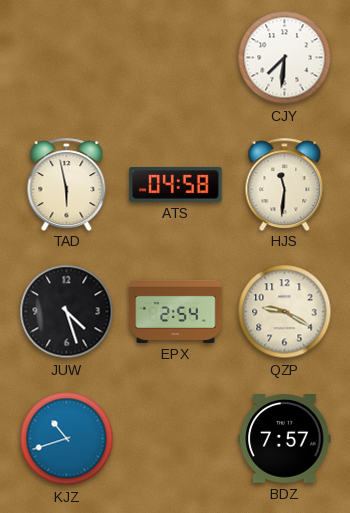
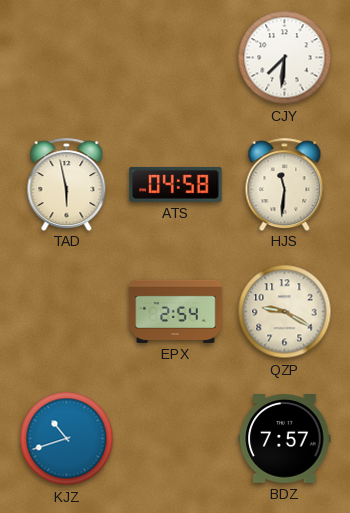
JUW: 4:27 -> none (67, 312)
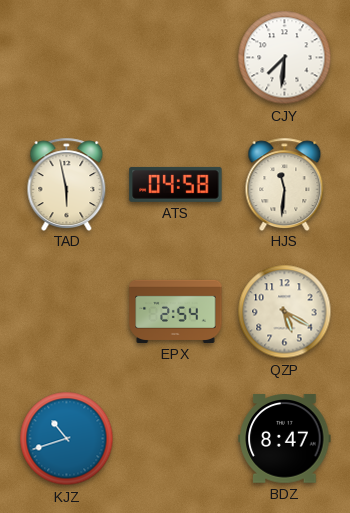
QZP: 9:20 -> 5:20 (285, 312)
BDZ: 7:57 -> 8:47 (285, 439)
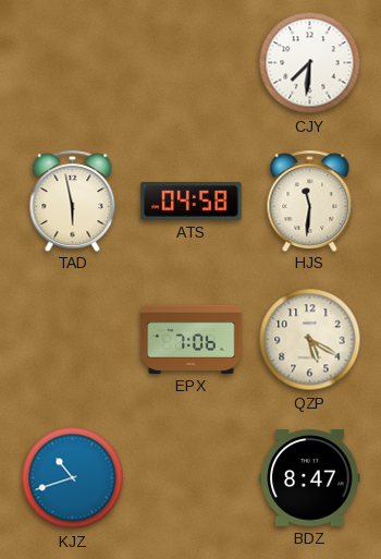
EPX: 2:54 -> 7:06 (192, 339)
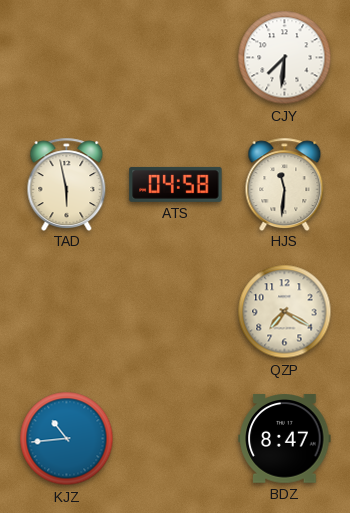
EPX: 7:06 -> none (192, 339)
QZP: 5:20 -> 7:20 (285, 312)
KJZ: 10:42 -> 10:44 (67, 439)
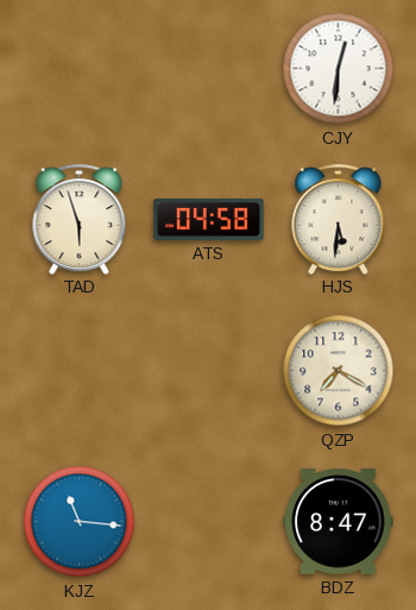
CJY: 7:31 -> 12:31 (339, 69)
TAD: 5:58 -> 5:57 (80, 219)
HJS: 11:31 -> 5:31 (339, 219)
KJZ: 10:44 -> 11:16 (80, 522)
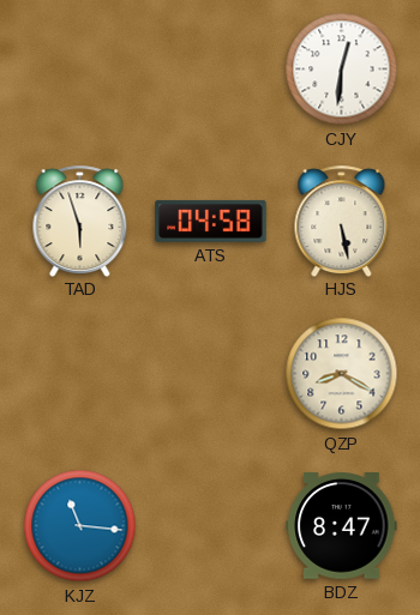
HJS: 5:31 -> 5:28 (342, 221)
QZP: 7:20 -> 8:20 (342, 374)
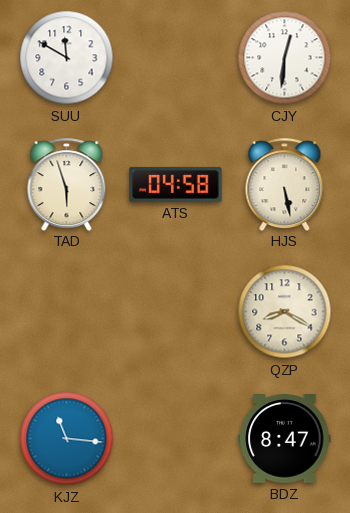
SUU: none -> 11:50 (67, 58)
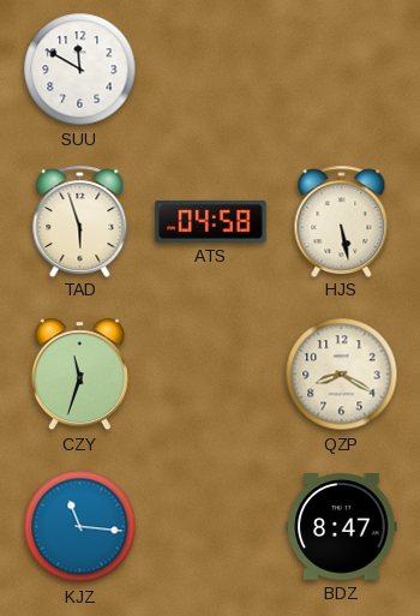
CJY: 12:31 -> none (285, 58)
CZY: none -> 11:33 (79, 375)
